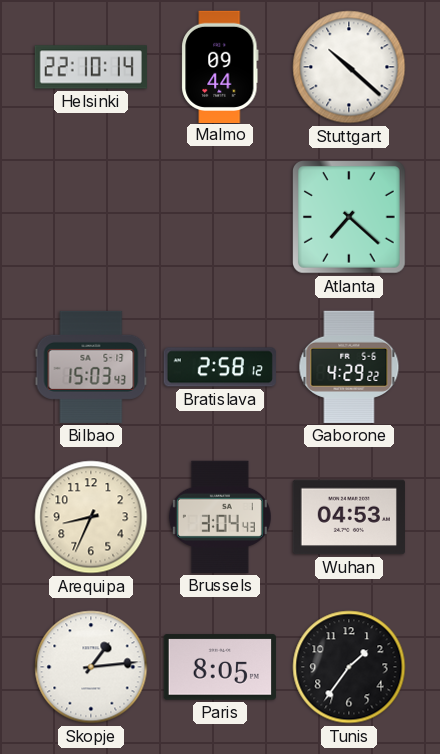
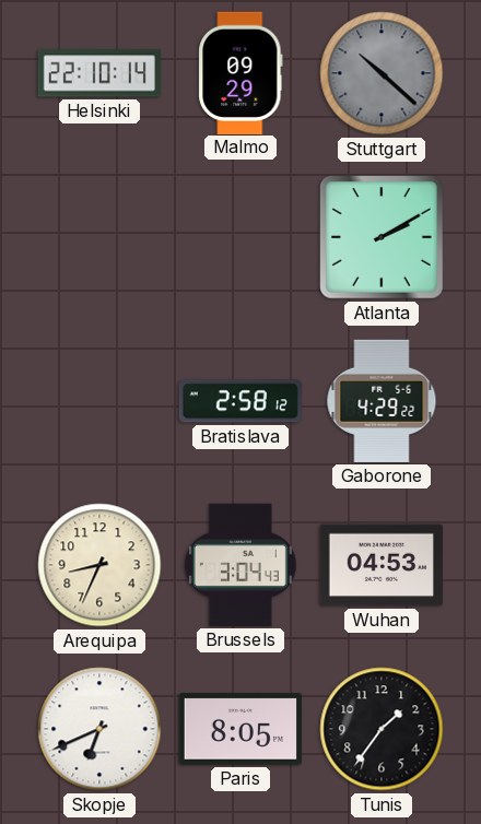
Malmo: 09:44 -> 09:29 (241, 72)
Stuttgart dial: white -> grey (382, 73)
Atlanta: 7:22 -> 2:10 (383, 238)
Bilbao: 15:03 -> none (91, 367)
Skopje: 1:14 -> 6:41 (99, 729)
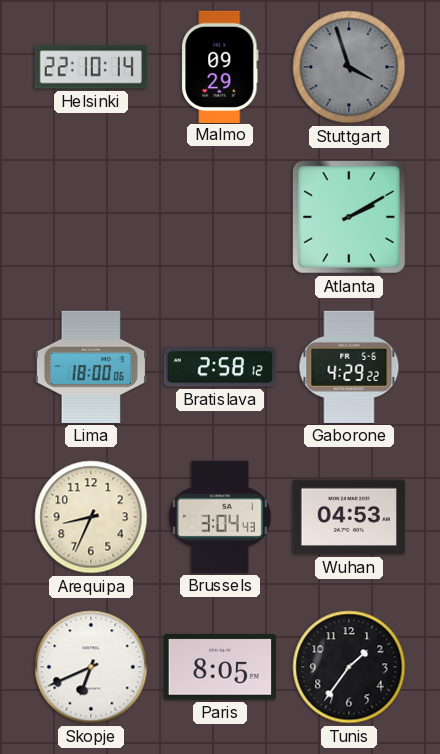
Stuttgart: 10:22 -> 3:57 (349, 67)
Lima: none -> 18:00 (91, 367)
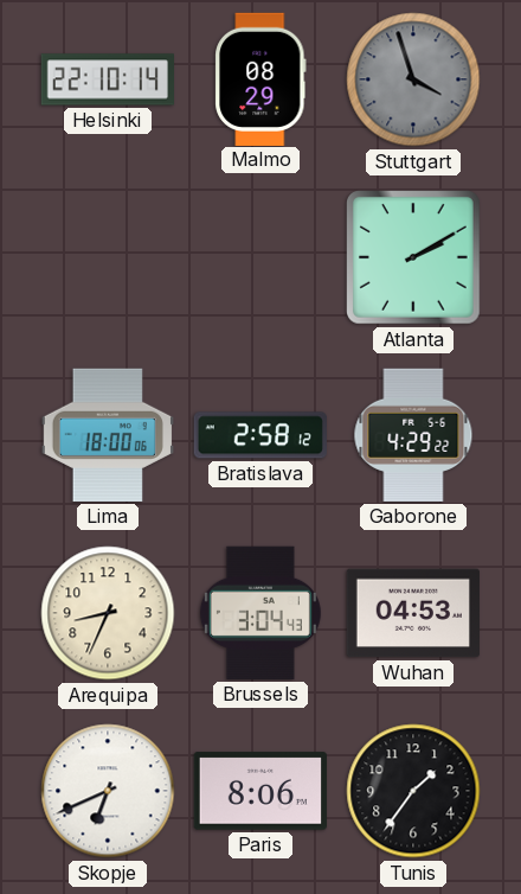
Malmo: 09:29 -> 08:29 (260, 78)
Paris: 8:05 -> 8:06 (260, 791)
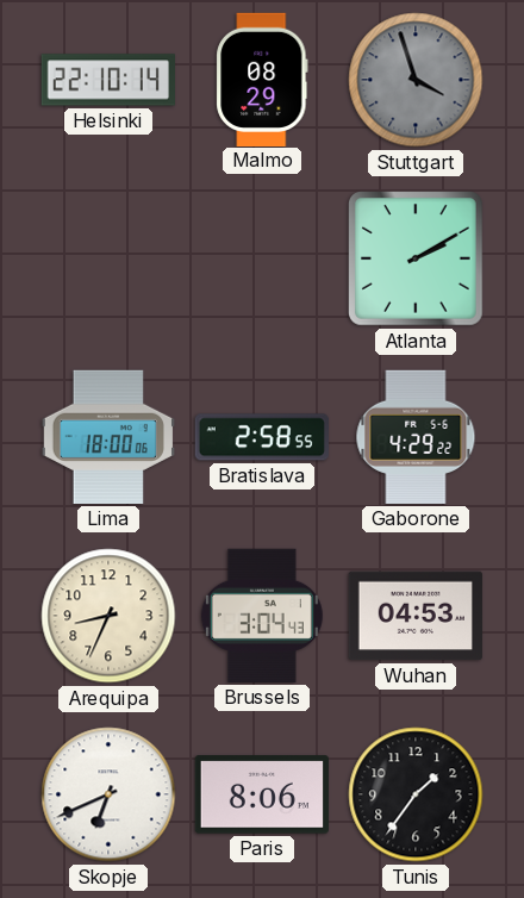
Bratislava: 2:58:12 -> 2:58:55 (262, 437)
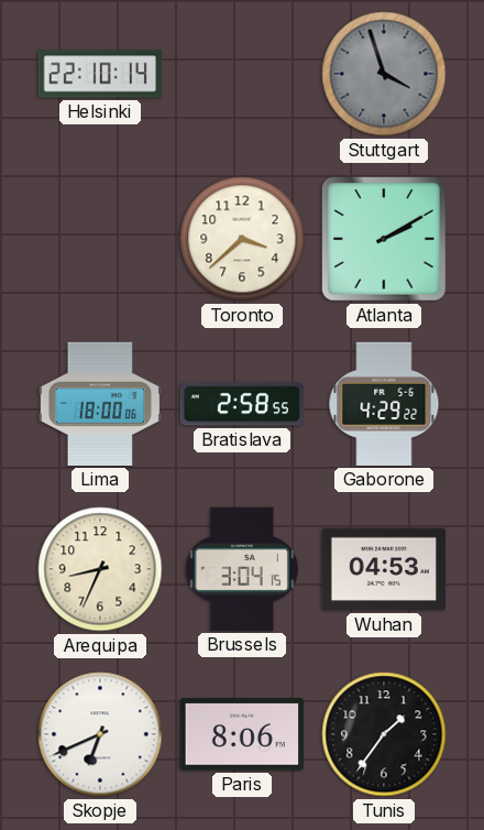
Malmo: 08:29 -> none (262, 79)
Toronto: none -> 3:38 (242, 239)
Brussels: 3:04:43 -> 3:04:15 (242, 569)
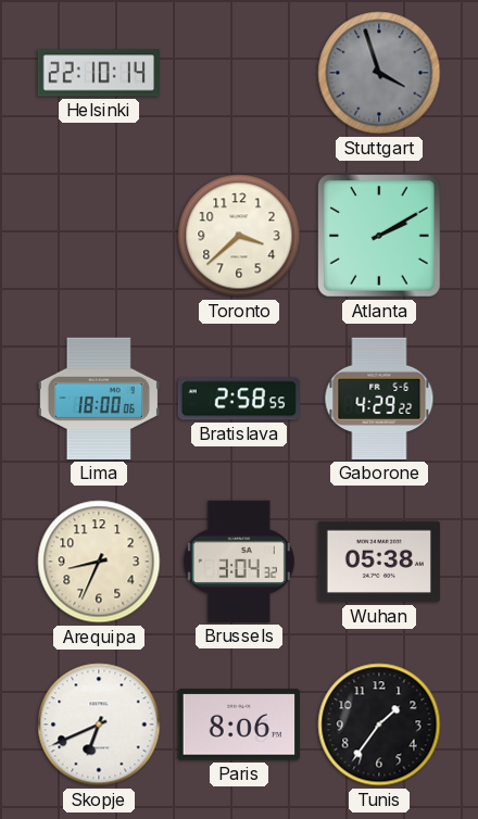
Brussels: 3:04:15 -> 3:04:32 (239, 562)
Wuhan: 04:53 -> 05:38 (379, 562)
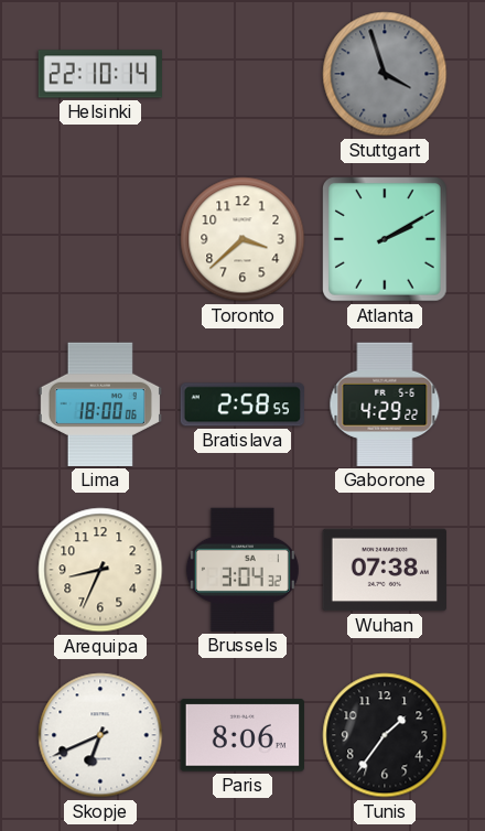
Wuhan: 05:38 -> 07:38 (385, 570)
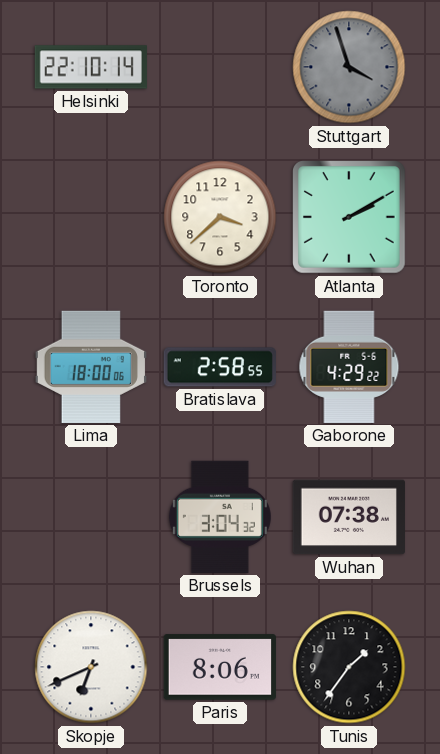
Arequipa: 8:34 -> none (100, 570)
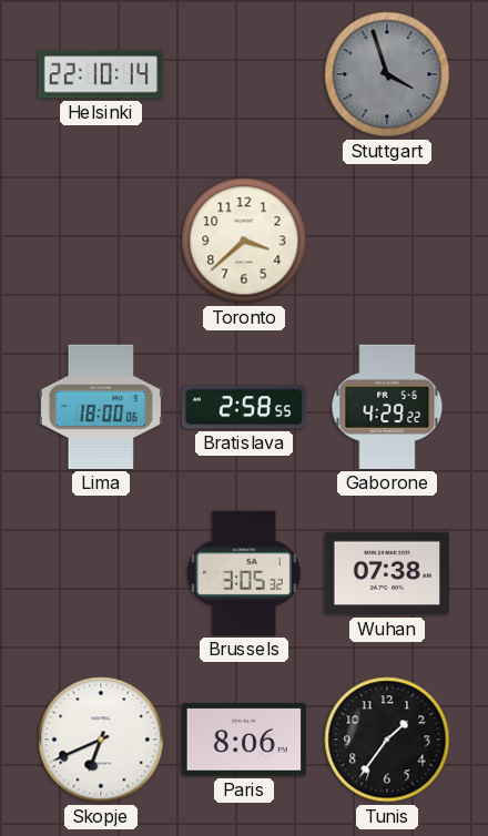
Atlanta: 2:10 -> none (350, 218)
Brussels: 3:04 -> 3:05 (244, 573)
